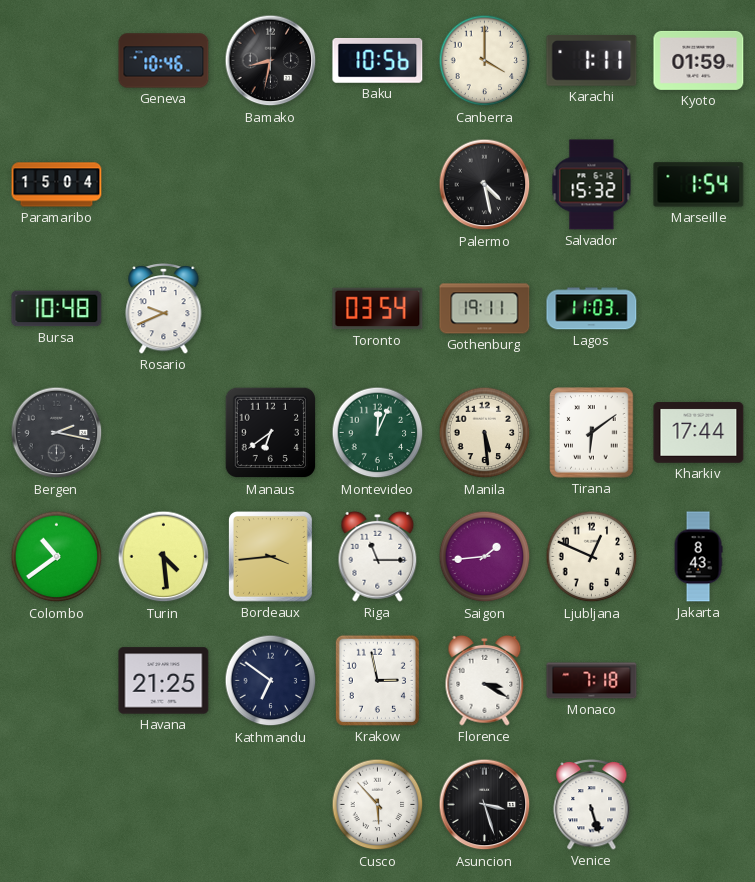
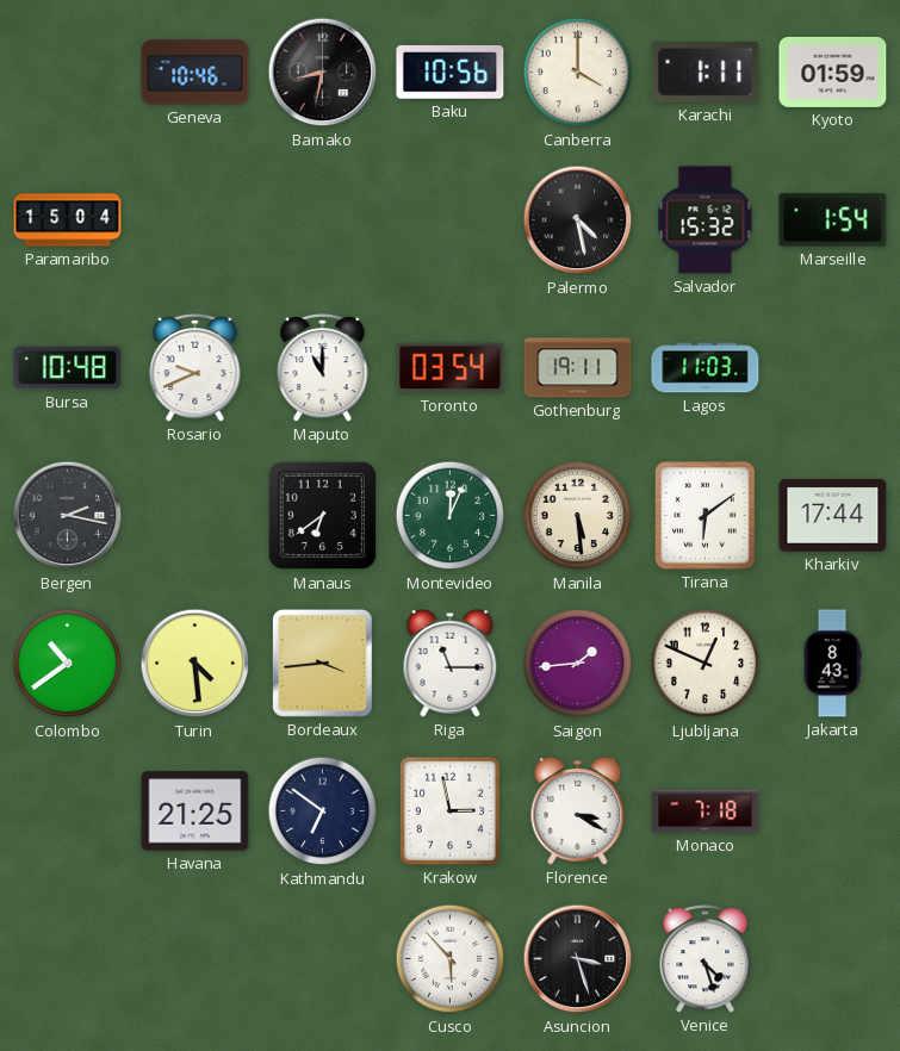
Maputo: none -> 11:00 (323, 368)
Venice: 5:27 -> 4:27 (706, 959)
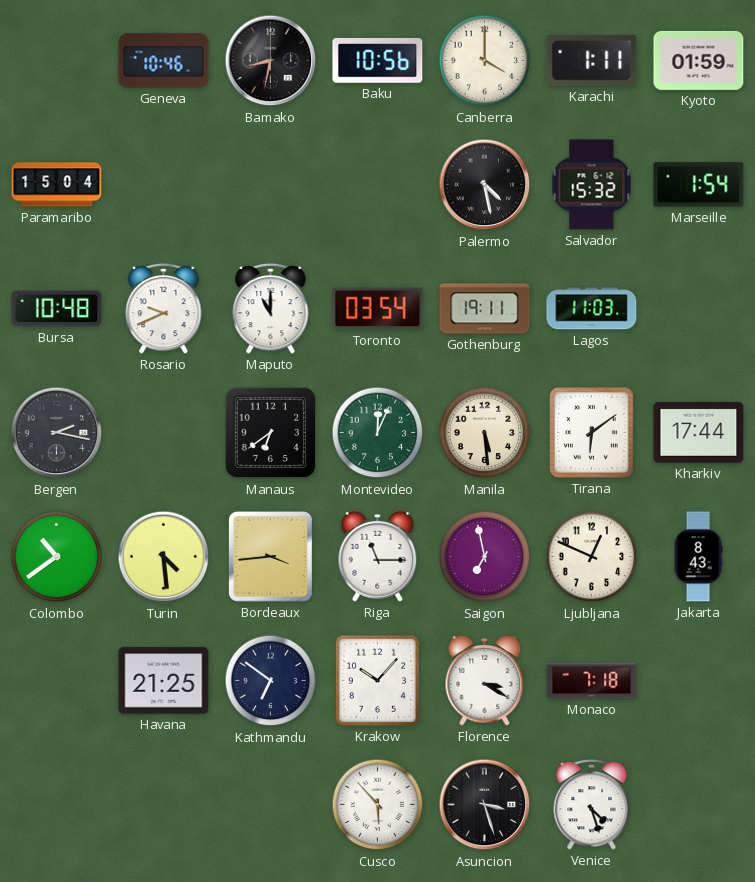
Saigon: 1:44 -> 6:58 (485, 557)
Krakow: 2:58 -> 10:07 (377, 680)
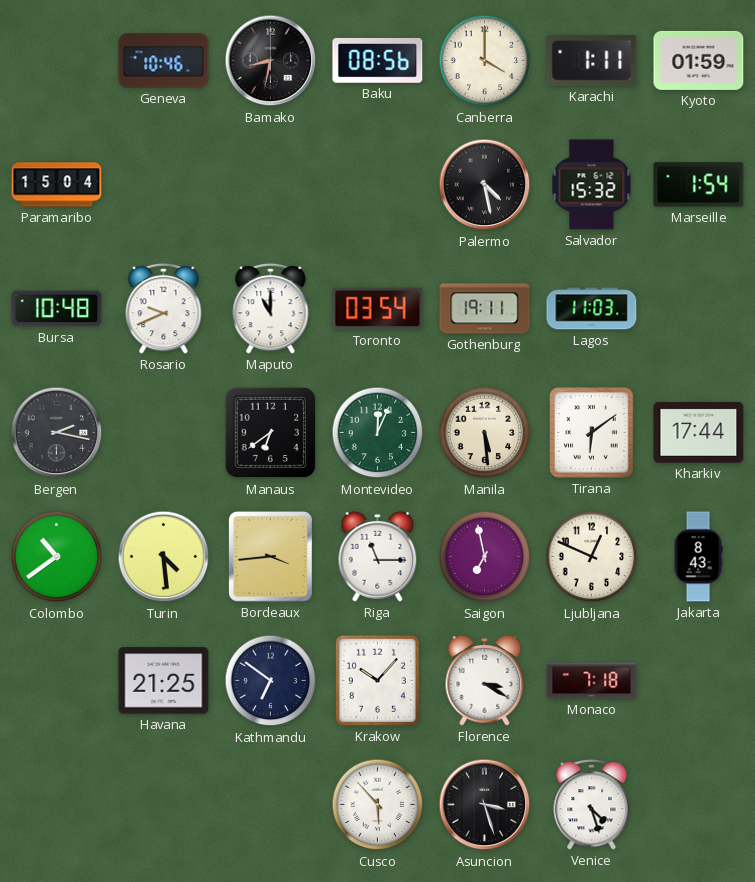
Baku: 10:56 -> 08:56 (378, 60)
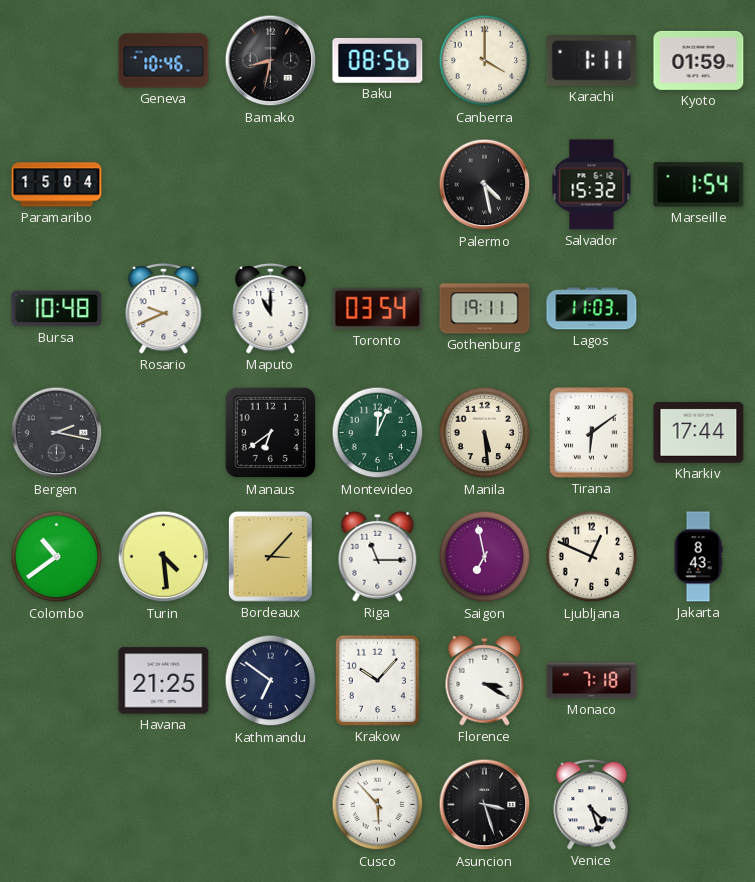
Bordeaux: 3:44 -> 3:07 (271, 557)
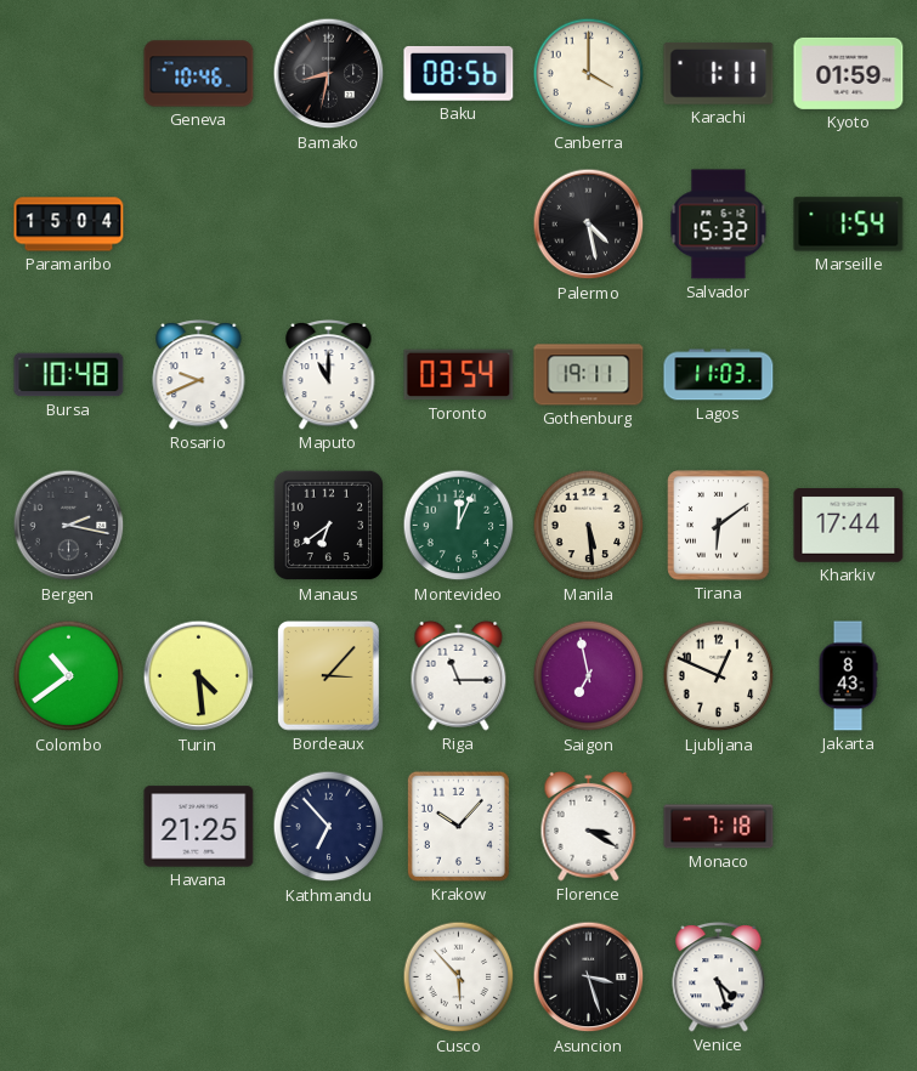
Kathmandu: 6:51 -> 6:53 (329, 827)
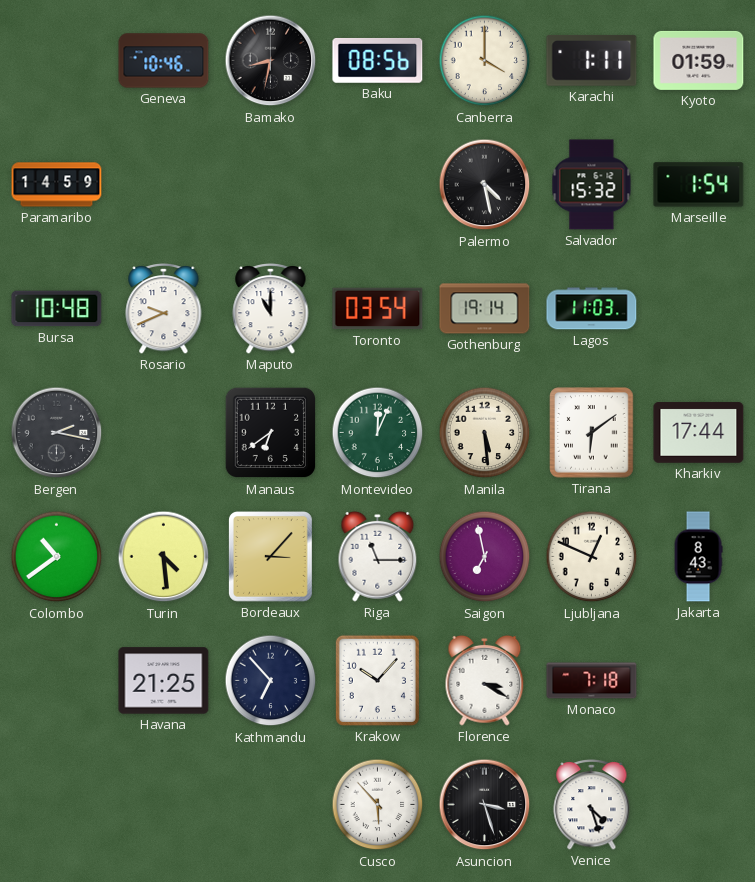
Paramaribo: 15:04 -> 14:59 (57, 185)
Gothenburg: 19:11 -> 19:14 (485, 309)
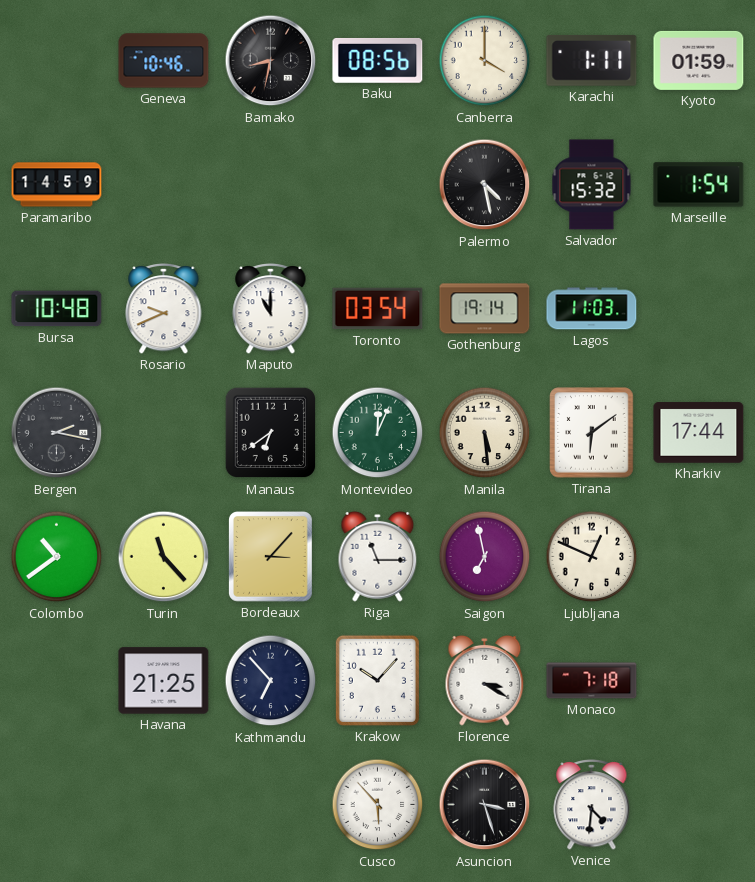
Turin: 4:29 -> 11:23 (164, 557)
Jakarta: 8:43 -> none (698, 557)
Venice: 4:27 -> 4:31 (592, 805)
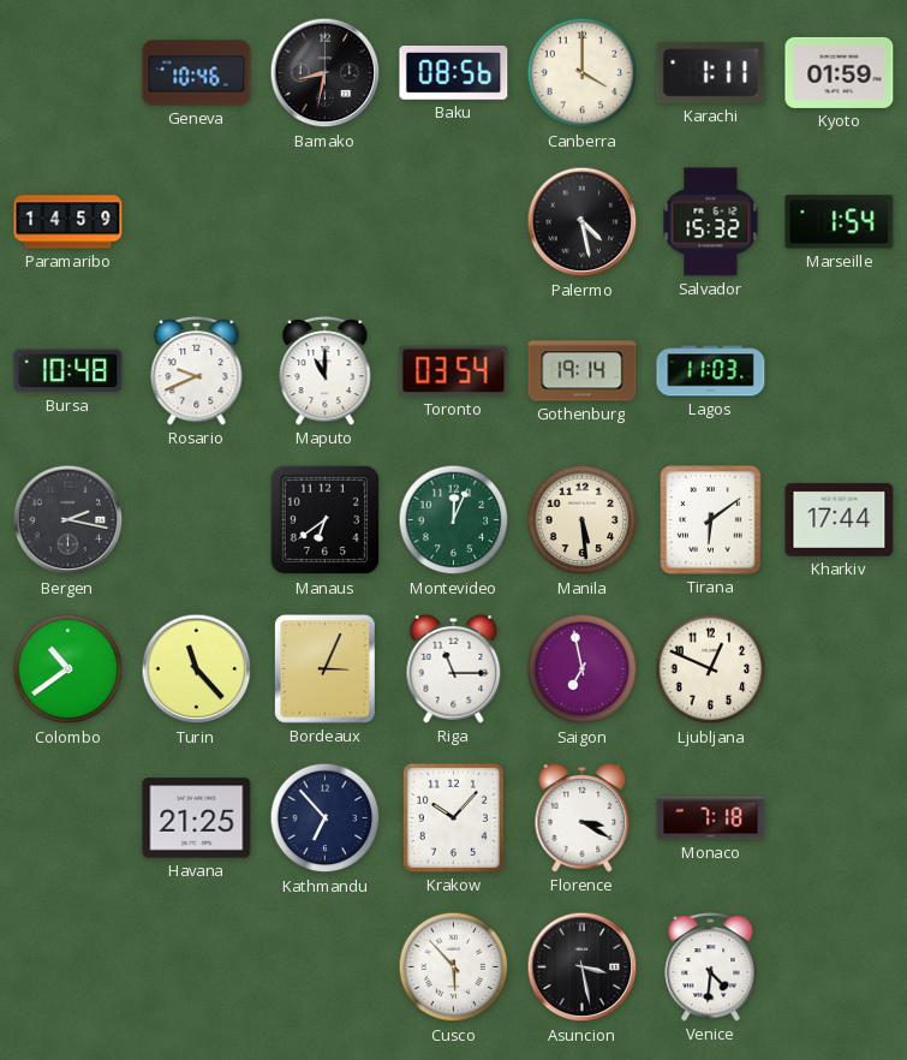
Bordeaux: 3:07 -> 3:04 (326, 669)
Asuncion: 3:27 -> 3:28 (583, 967)
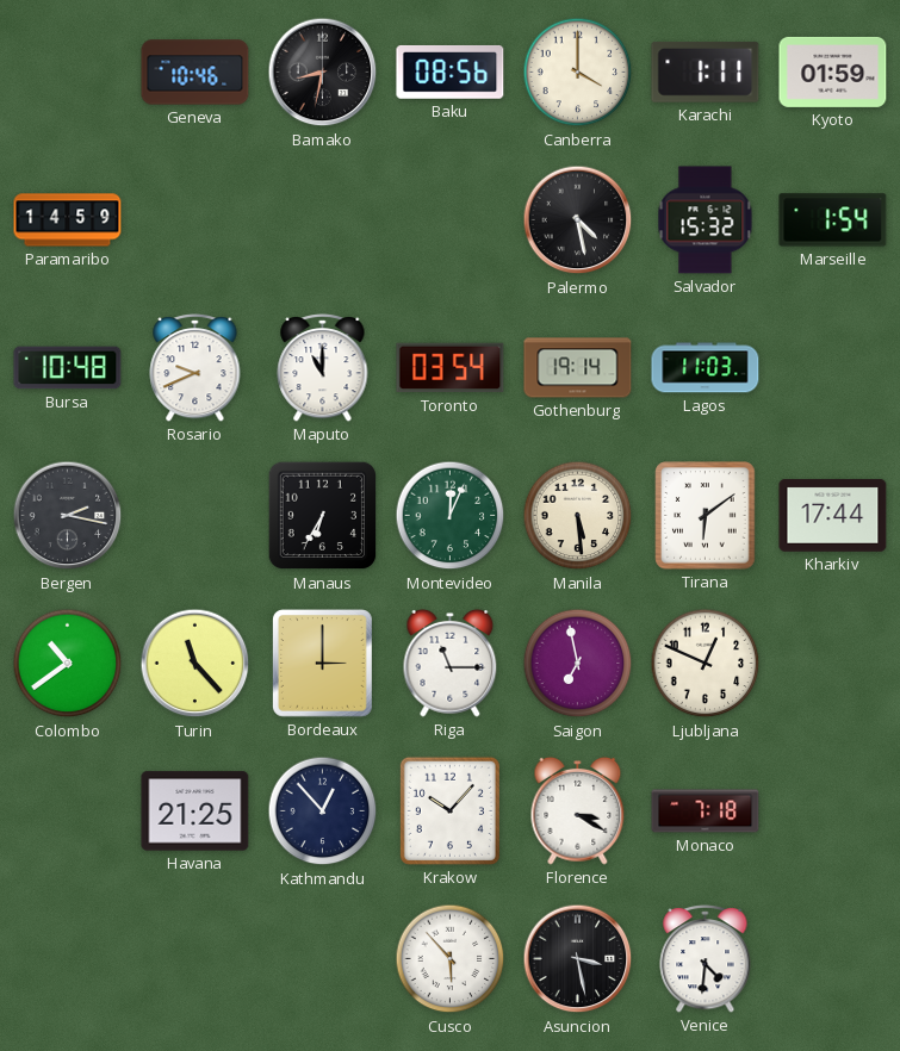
Manaus: 6:39 -> 6:35 (323, 516)
Bordeaux: 3:04 -> 3:00 (323, 664)
Kathmandu: 6:53 -> 12:53 (323, 811)
